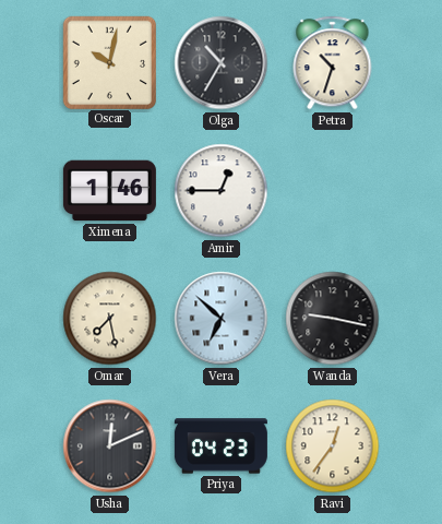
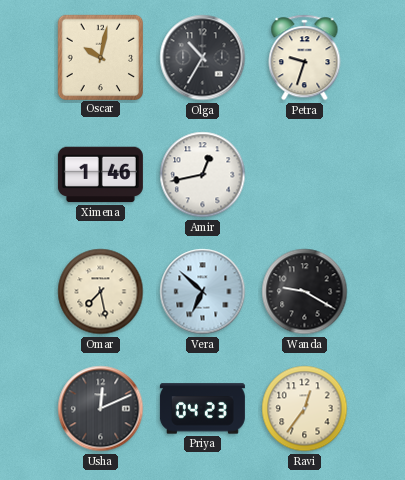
Petra: 10:33 -> 9:33 (305, 58)
Amir: 12:45 -> 12:43 (203, 175)
Wanda: 9:17 -> 9:20 (305, 292)
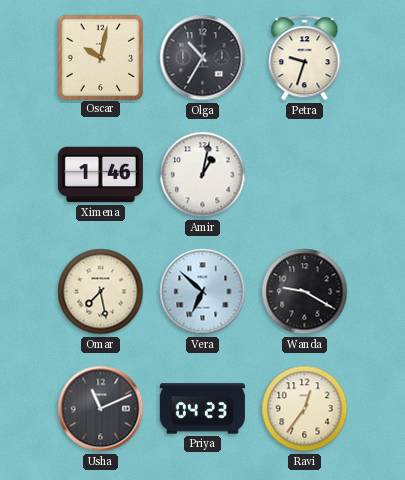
Amir: 12:43 -> 1:02 (203, 175)
Usha: 12:11 -> 11:11 (101, 409)
